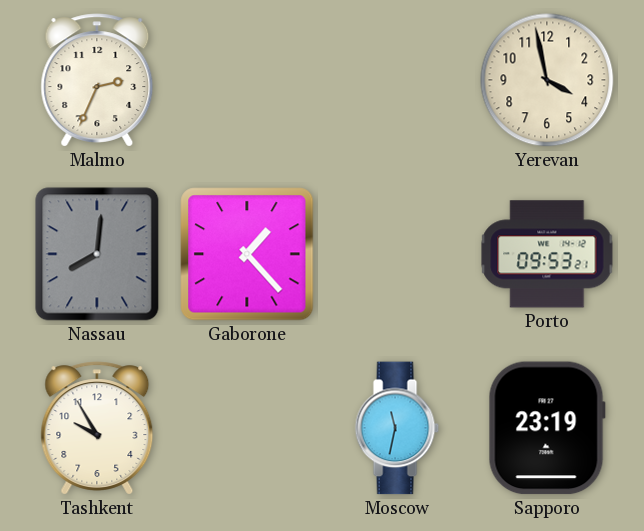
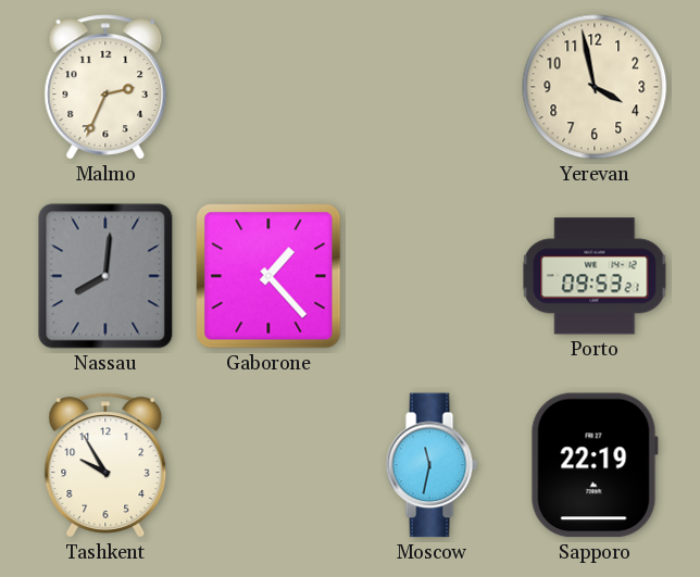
Sapporo: 23:19 -> 22:19 (595, 465)
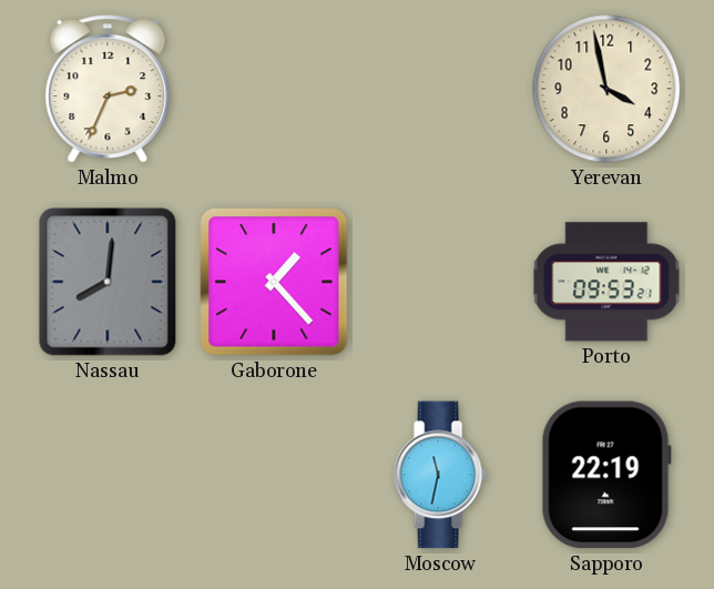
Tashkent: 9:55 -> none (105, 465)
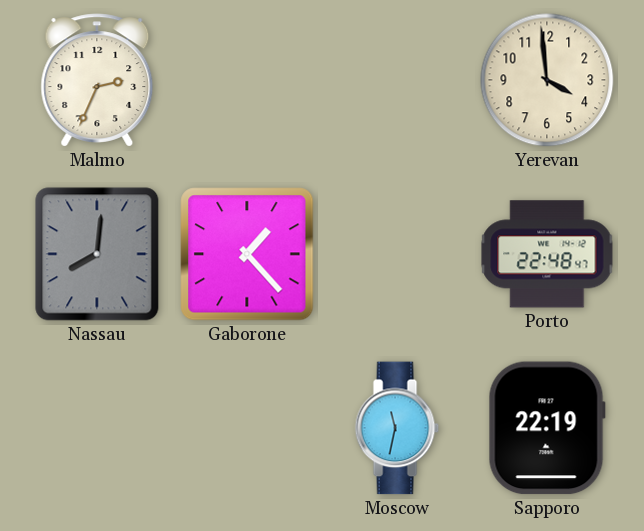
Yerevan: 3:58 -> 3:59 (547, 80)
Porto: 09:53 -> 22:48 (547, 254)
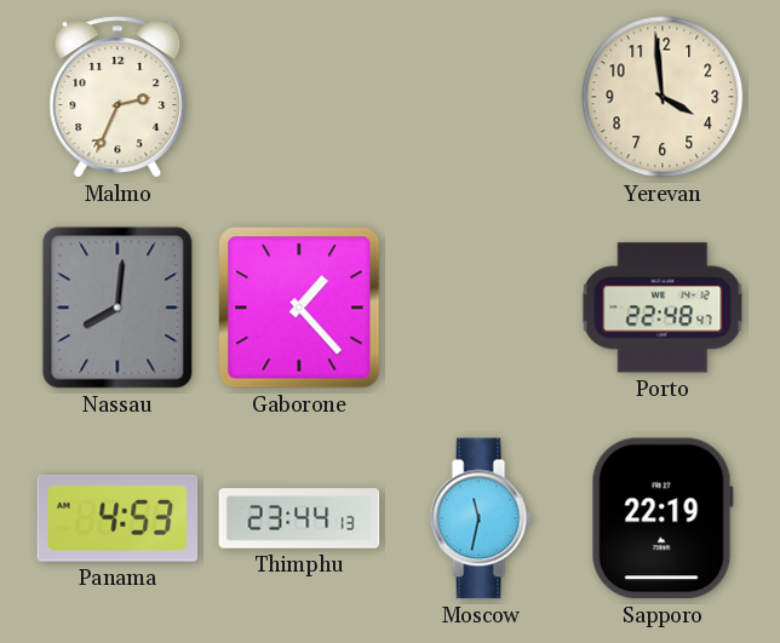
Panama: none -> 4:53 (117, 518)
Thimphu: none -> 23:44 (299, 518)
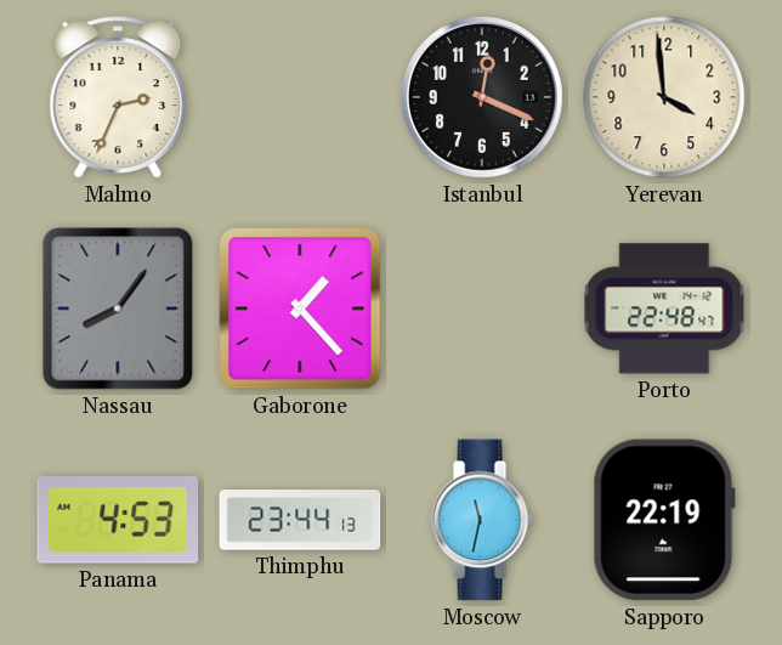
Istanbul: none -> 12:19 (482, 98)
Nassau: 8:01 -> 8:06 (118, 309)
